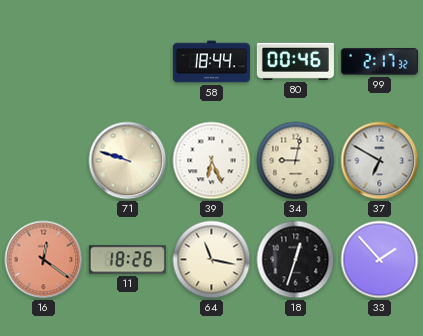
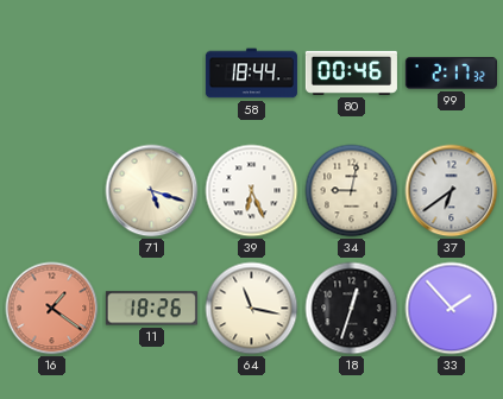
71: 9:48 -> 5:18 (152, 191)
37: 6:50 -> 6:39 (452, 191)
16: 12:21 -> 1:21 (52, 309)
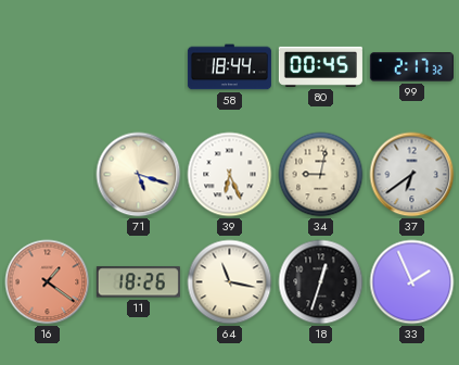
80: 00:46 -> 00:45 (320, 66)
33: 1:53 -> 1:56 (412, 282)
